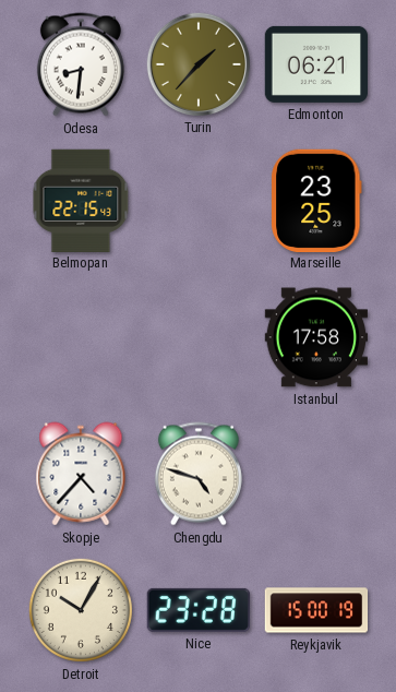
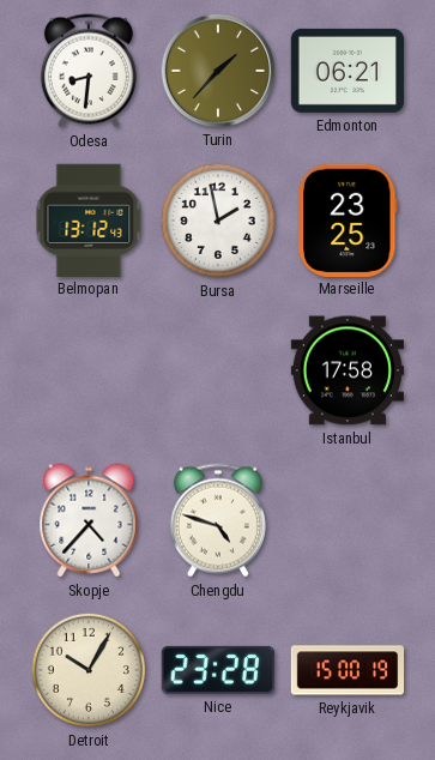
Belmopan: 22:15 -> 13:12 (89, 219)
Bursa: none -> 1:58 (218, 221)
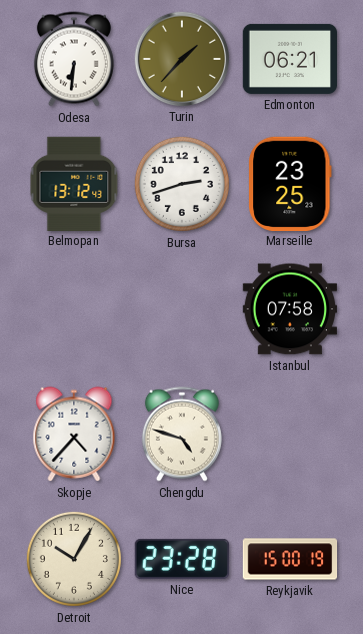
Odesa: 8:31 -> 6:31 (74, 59)
Bursa: 1:58 -> 2:42 (182, 184)
Istanbul: 17:58 -> 07:58 (289, 309)
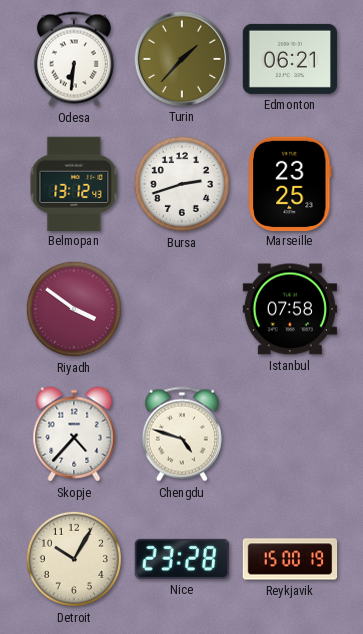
Riyadh: none -> 3:51 (74, 309)
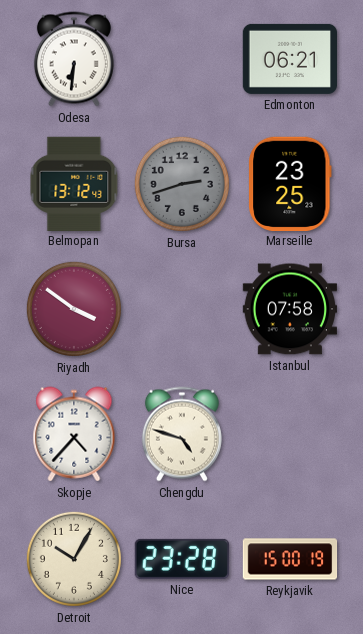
Turin: 1:37 -> none (181, 58)
Bursa dial: white -> grey (182, 184)
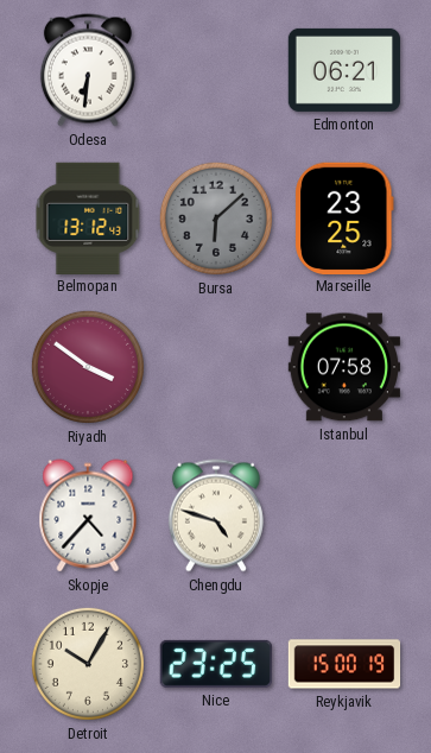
Bursa: 2:42 -> 6:08 (216, 219)
Nice: 23:28 -> 23:25 (216, 664)
